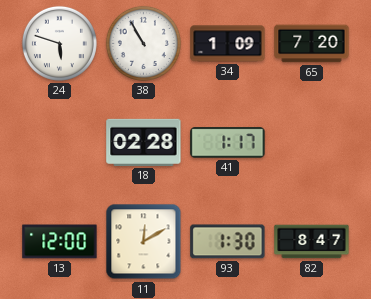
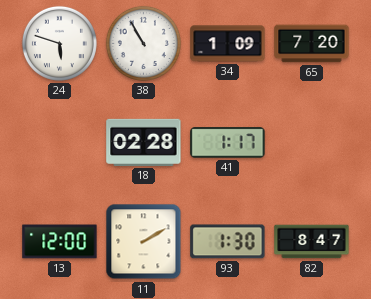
11: 12:10 -> 2:10 (144, 242)
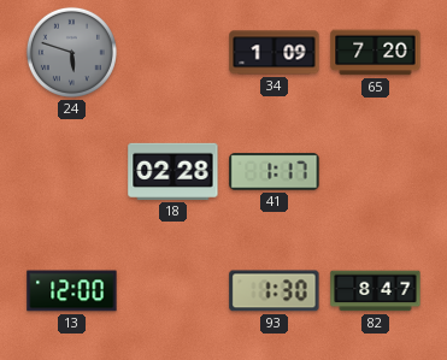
24 dial: white -> grey (71, 52)
38: 10:55 -> none (143, 43)
11: 2:10 -> none (144, 242)
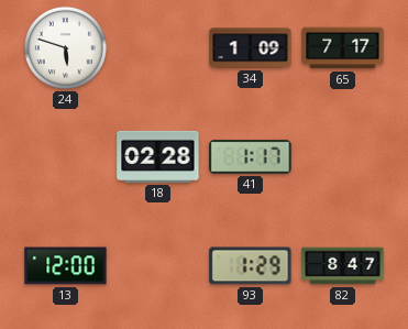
24 dial: grey -> white (65, 47)
65: 7:20 -> 7:17 (343, 48)
93: 1:30 -> 1:29 (251, 266)
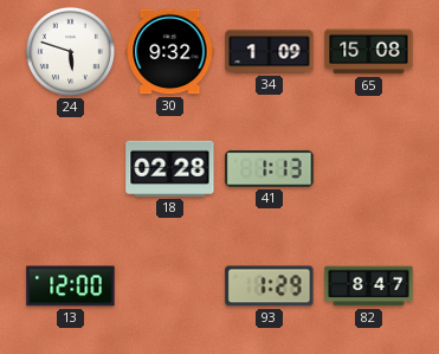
30: none -> 9:32 (170, 52)
65: 7:17 -> 15:08 (369, 52)
41: 1:17 -> 1:13 (270, 169)
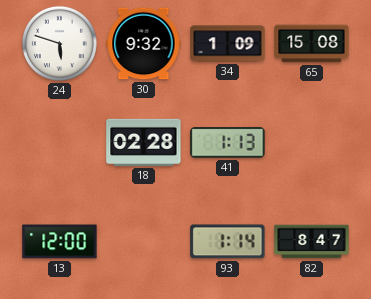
93: 1:29 -> 1:14 (228, 242)
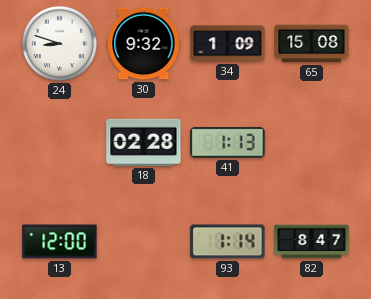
24: 5:48 -> 8:48 (59, 43)
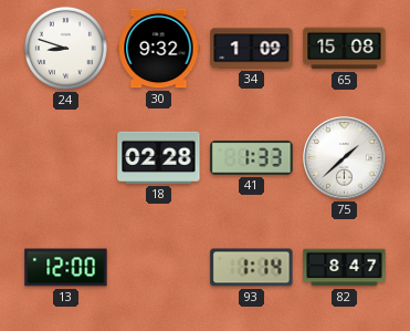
41: 1:13 -> 1:33 (252, 158)
75: none -> 1:38 (345, 158)
